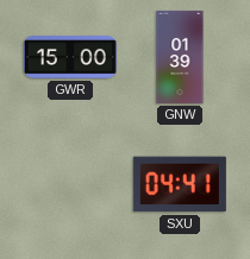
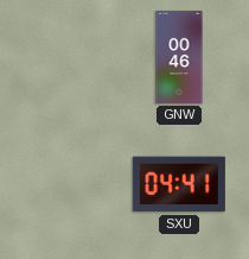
GWR: 15:00 -> none (70, 58)
GNW: 01:39 -> 00:46 (179, 57)
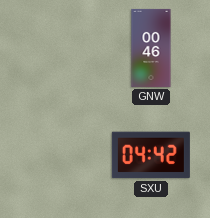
SXU: 04:41 -> 04:42 (151, 155)
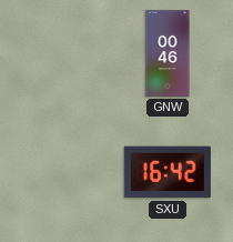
SXU: 04:42 -> 16:42 (168, 172)
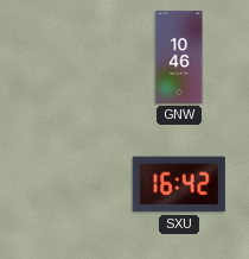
GNW: 00:46 -> 10:46 (179, 57)
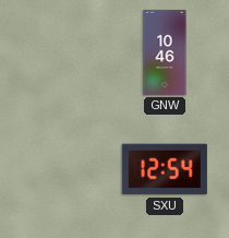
SXU: 16:42 -> 12:54 (165, 169)
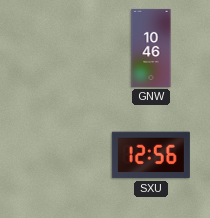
SXU: 12:54 -> 12:56 (151, 155)
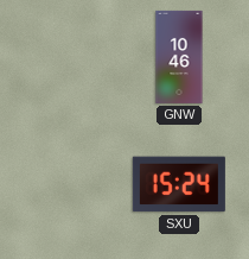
SXU: 12:56 -> 15:24 (179, 184)
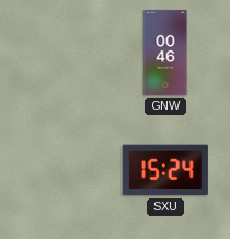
GNW: 10:46 -> 00:46 (165, 53)
